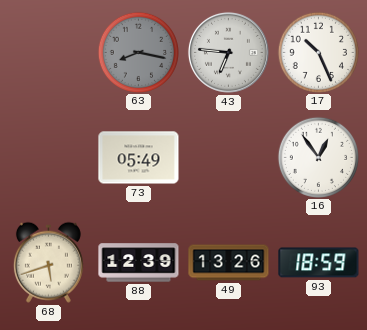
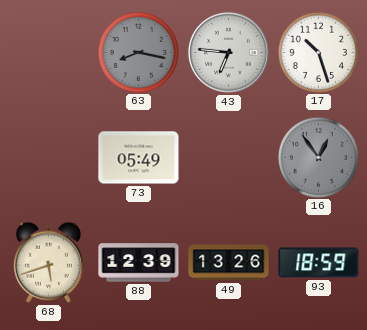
17: 10:26 -> 10:27 (318, 52)
16 dial: white -> grey (318, 157)
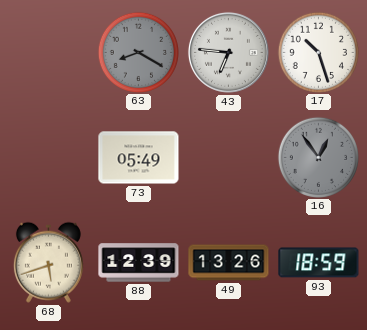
63: 8:17 -> 8:20 (138, 52)
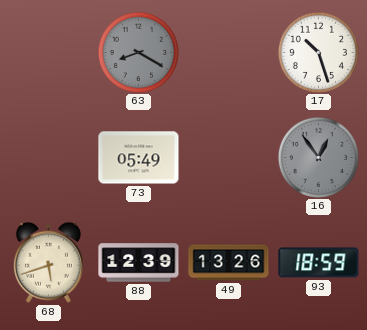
43: 6:46 -> none (228, 52)
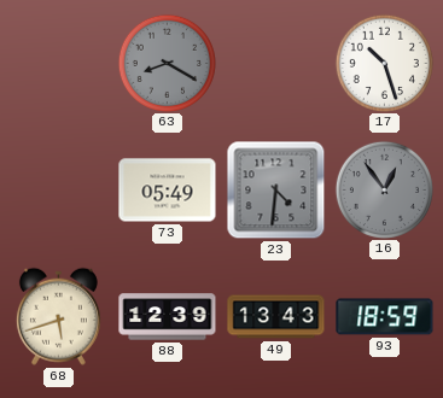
23: none -> 4:31 (276, 191)
49: 13:26 -> 13:43 (276, 317)
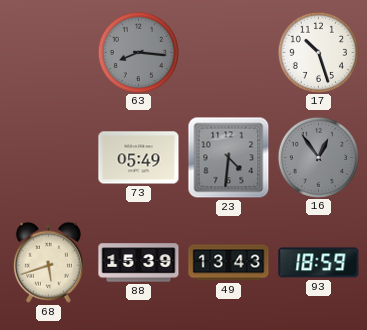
63: 8:20 -> 8:16 (138, 52)
88: 12:39 -> 15:39 (139, 263)
